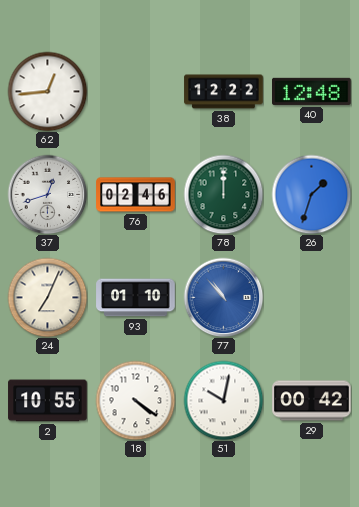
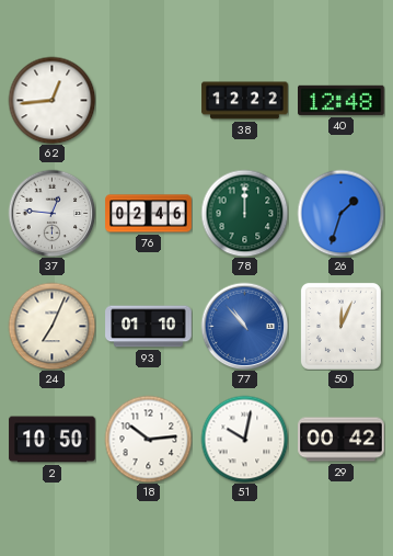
37: 12:42 -> 12:46 (51, 213)
50: none -> 12:04 (340, 326)
2: 10:55 -> 10:50 (53, 440)
18: 4:21 -> 10:14 (148, 439)
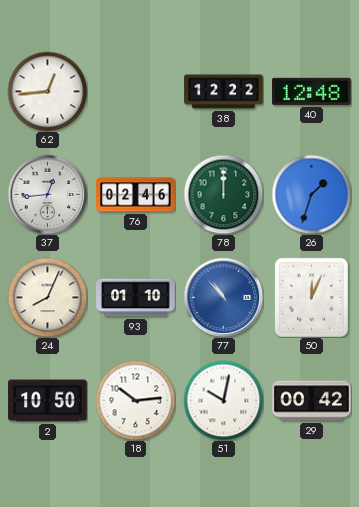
37: 12:46 -> 12:44 (47, 194)
24: 7:04 -> 8:04 (47, 297)
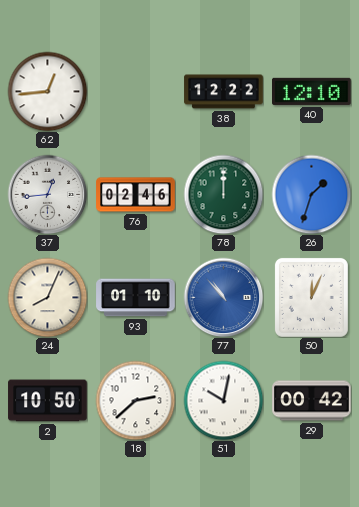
40: 12:48 -> 12:10 (312, 91)
18: 10:14 -> 2:38 (135, 400)
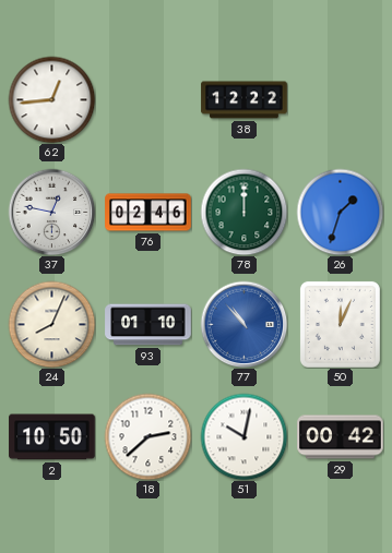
40: 12:10 -> none (312, 91)
37: 12:44 -> 12:47 (51, 212)
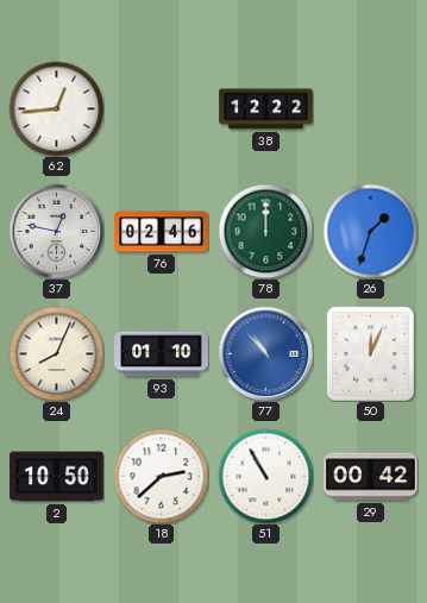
51: 10:02 -> 10:55 (265, 476)
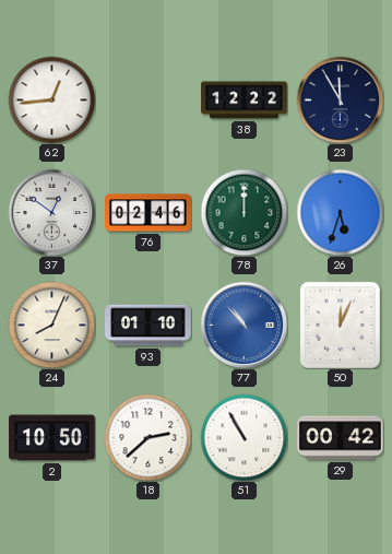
23: none -> 11:55 (340, 99)
37: 12:47 -> 12:51 (51, 212)
26: 1:33 -> 5:33 (340, 212)
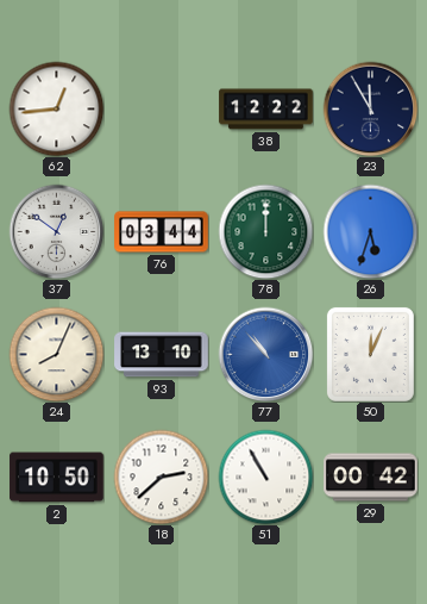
76: 02:46 -> 03:44 (162, 232)
93: 01:10 -> 13:10 (162, 355)
